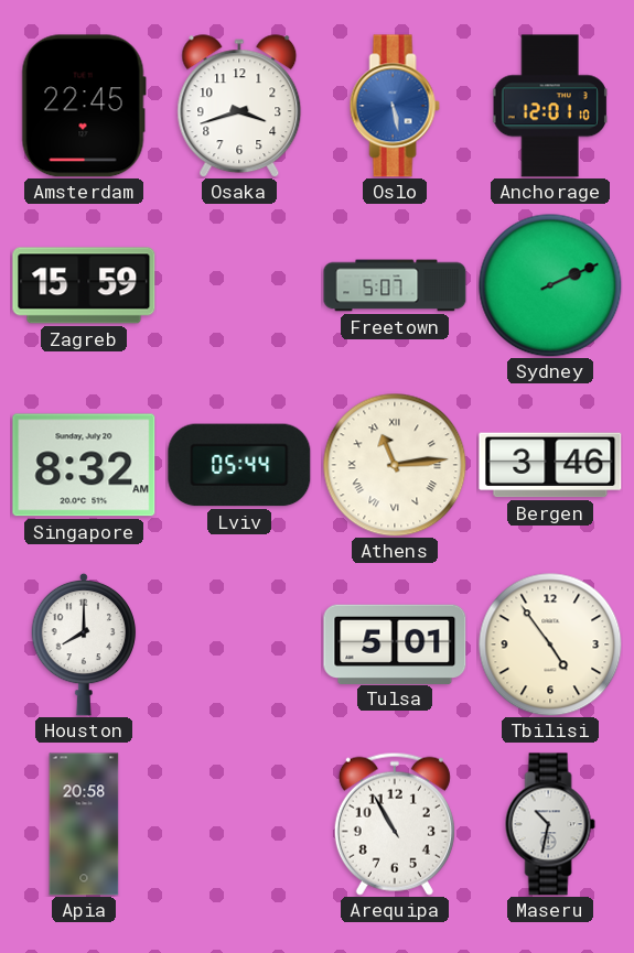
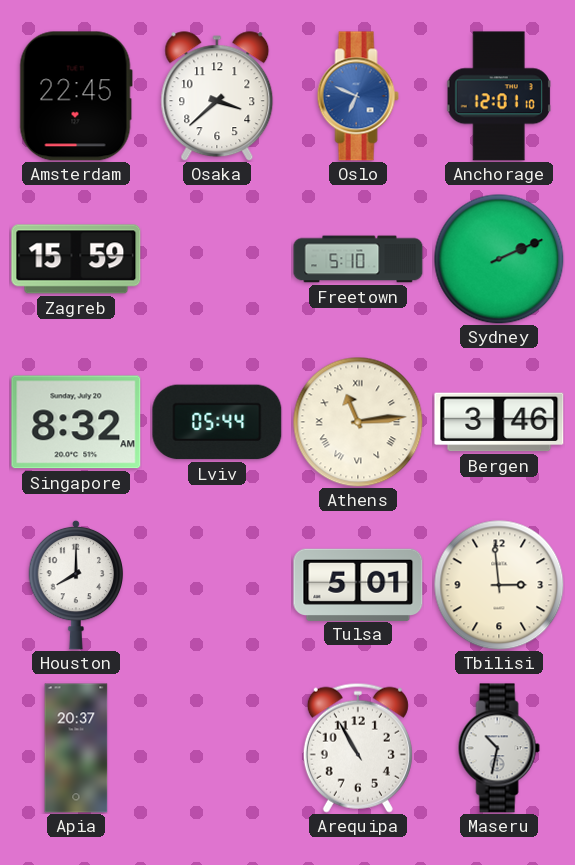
Osaka: 3:42 -> 3:38 (217, 96)
Oslo: 5:28 -> 6:49 (358, 96)
Freetown: 5:07 -> 5:10 (358, 259)
Tbilisi: 4:54 -> 2:59 (499, 585)
Apia: 20:58 -> 20:37 (76, 748)
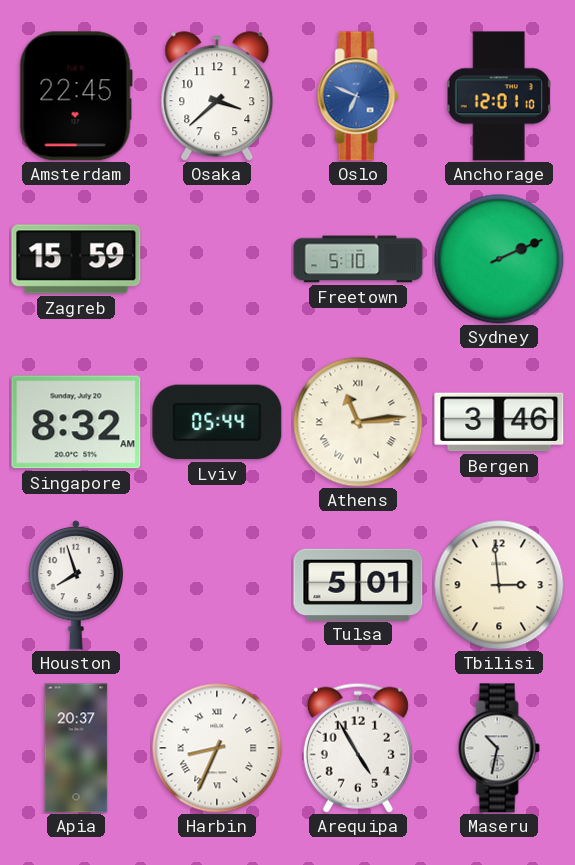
Houston: 8:00 -> 7:57 (76, 585)
Harbin: none -> 8:34 (217, 748)
Arequipa: 10:55 -> 4:55 (358, 748)
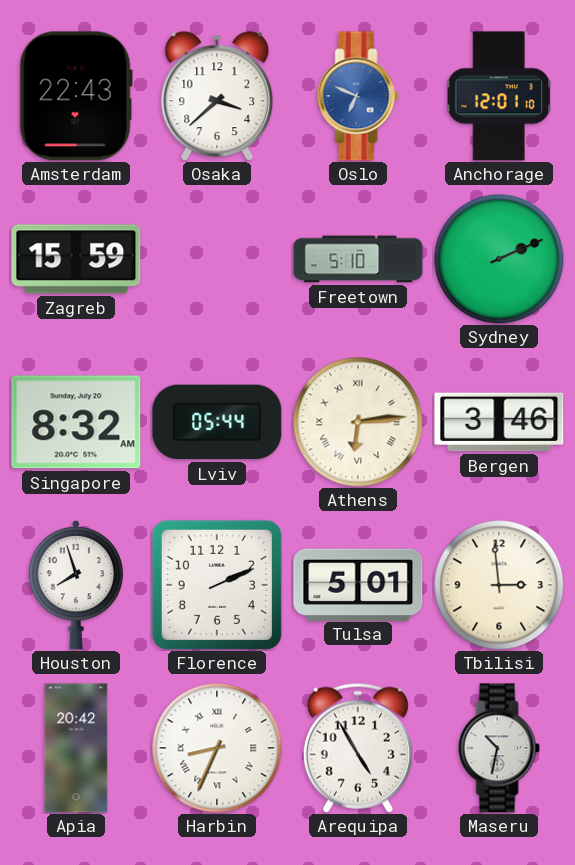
Amsterdam: 22:45 -> 22:43 (76, 96)
Athens: 11:14 -> 6:14 (358, 422)
Florence: none -> 2:11 (217, 585)
Apia: 20:37 -> 20:42 (76, 748)
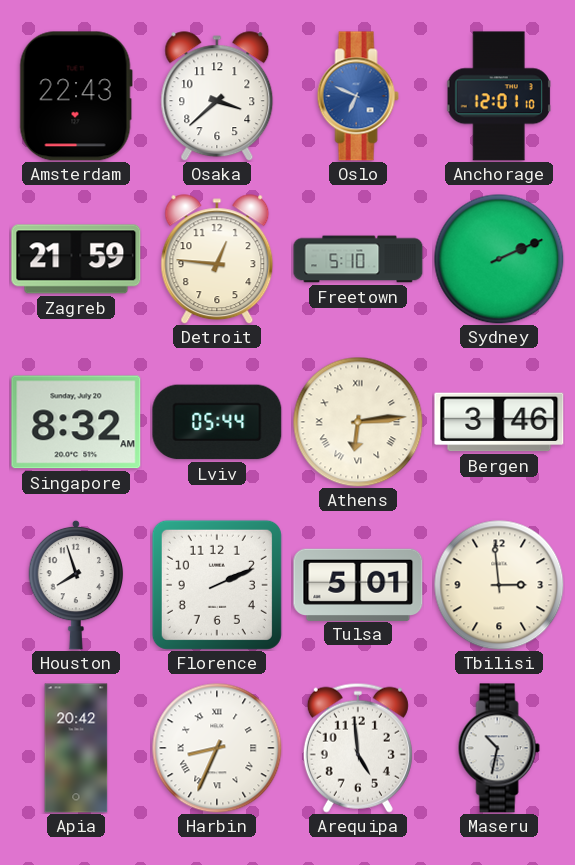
Zagreb: 15:59 -> 21:59 (76, 259)
Detroit: none -> 12:46 (217, 259)
Arequipa: 4:55 -> 4:59 (358, 748)
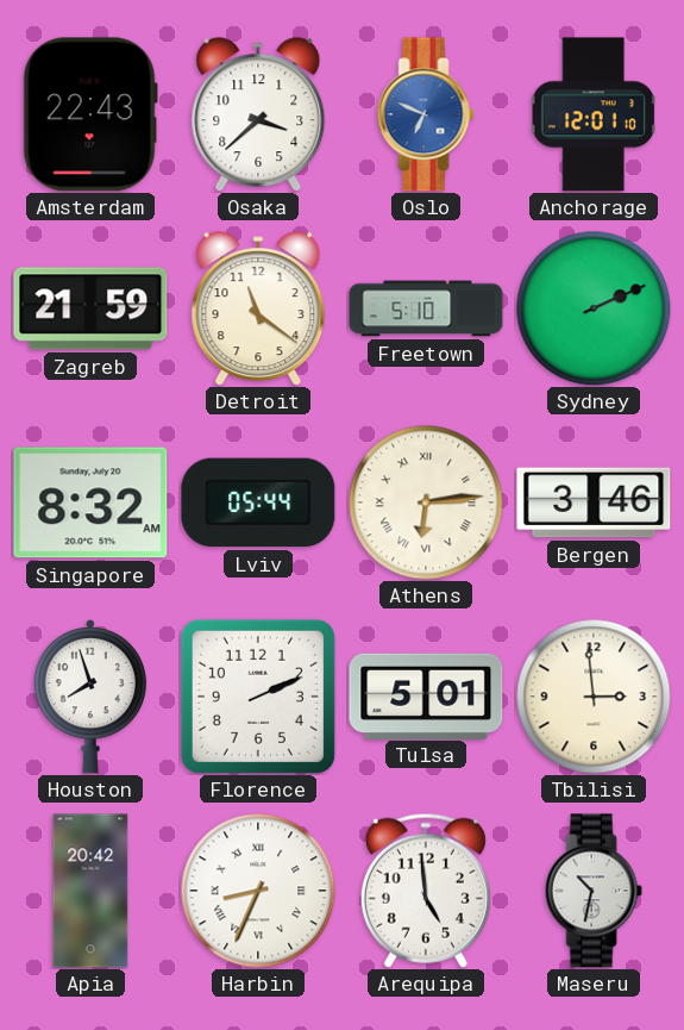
Detroit: 12:46 -> 11:21 (258, 308)
